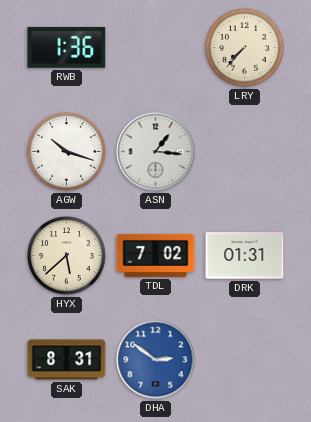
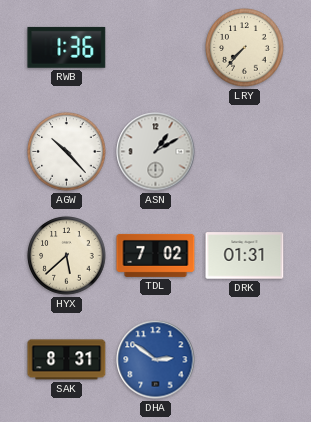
AGW: 10:18 -> 10:23 (67, 152)
ASN: 1:16 -> 1:10 (156, 152)
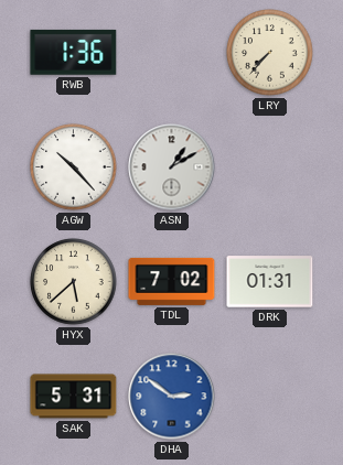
SAK: 8:31 -> 5:31 (74, 397)
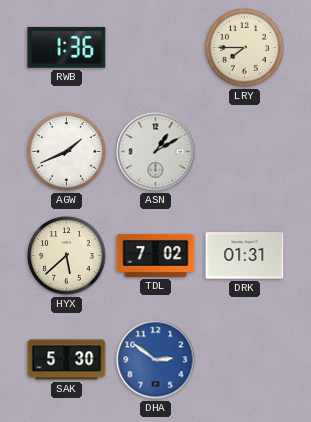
LRY: 7:37 -> 7:45 (245, 48)
AGW: 10:23 -> 1:41 (67, 152)
SAK: 5:31 -> 5:30 (67, 360)
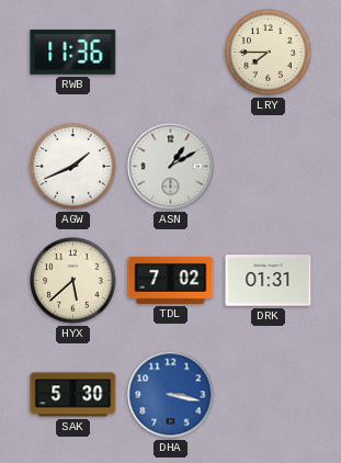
RWB: 1:36 -> 11:36 (73, 52)
DHA: 2:51 -> 3:17 (171, 395)
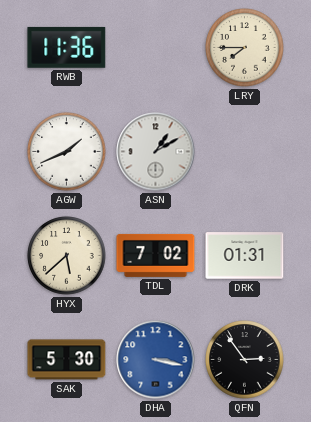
QFN: none -> 2:54 (245, 360)
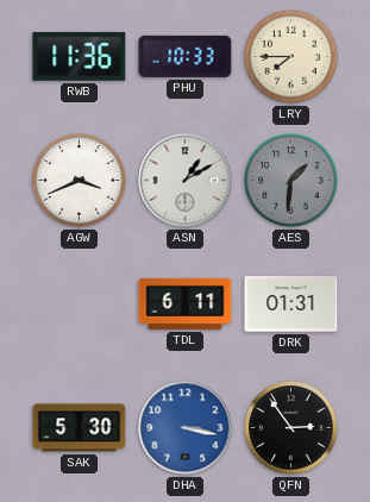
PHU: none -> 10:33 (186, 56)
AGW: 1:41 -> 3:41 (80, 181)
AES: none -> 1:31 (291, 181)
HYX: 5:38 -> none (67, 256)
TDL: 7:02 -> 6:11 (186, 303)
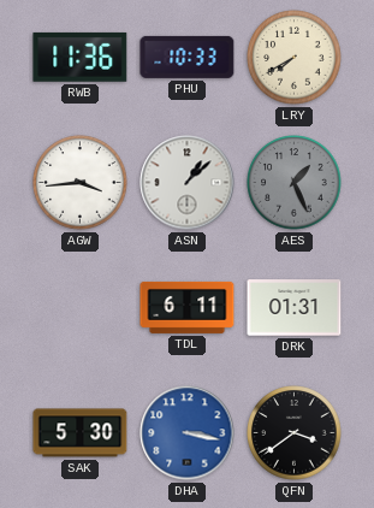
LRY: 7:45 -> 7:40 (295, 58)
AGW: 3:41 -> 3:44 (81, 183)
ASN: 1:10 -> 1:08 (188, 183)
AES: 1:31 -> 1:26 (295, 183)
QFN: 2:54 -> 3:39 (295, 433)
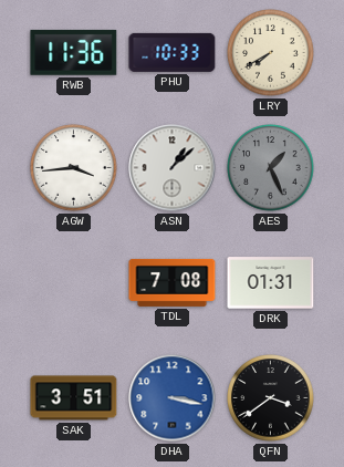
TDL: 6:11 -> 7:08 (173, 282)
SAK: 5:30 -> 3:51 (74, 398)
